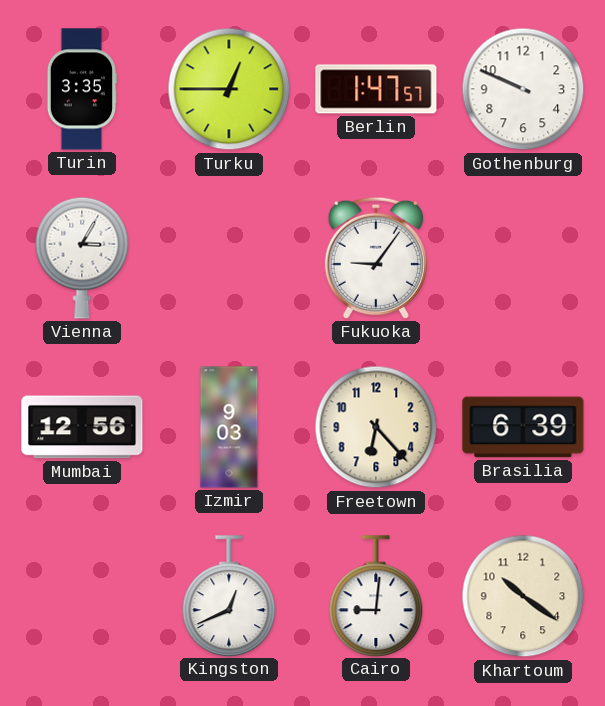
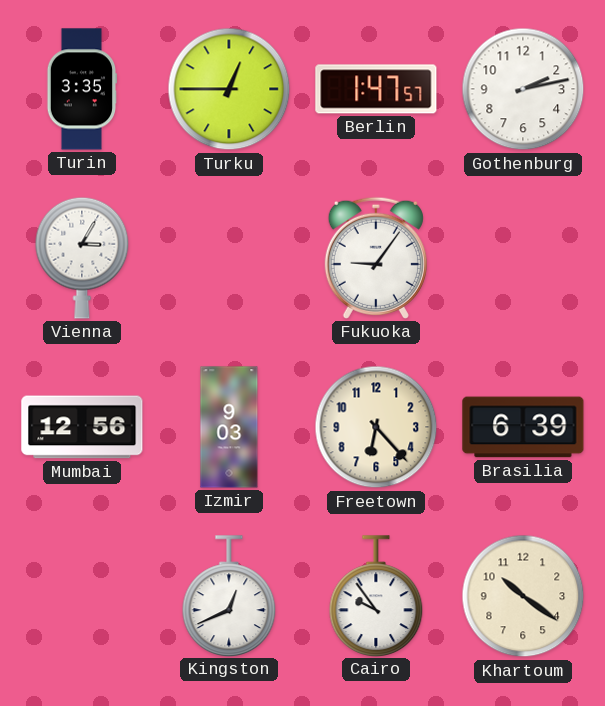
Gothenburg: 9:49 -> 2:13 (523, 89)
Cairo: 9:01 -> 9:54 (376, 596)
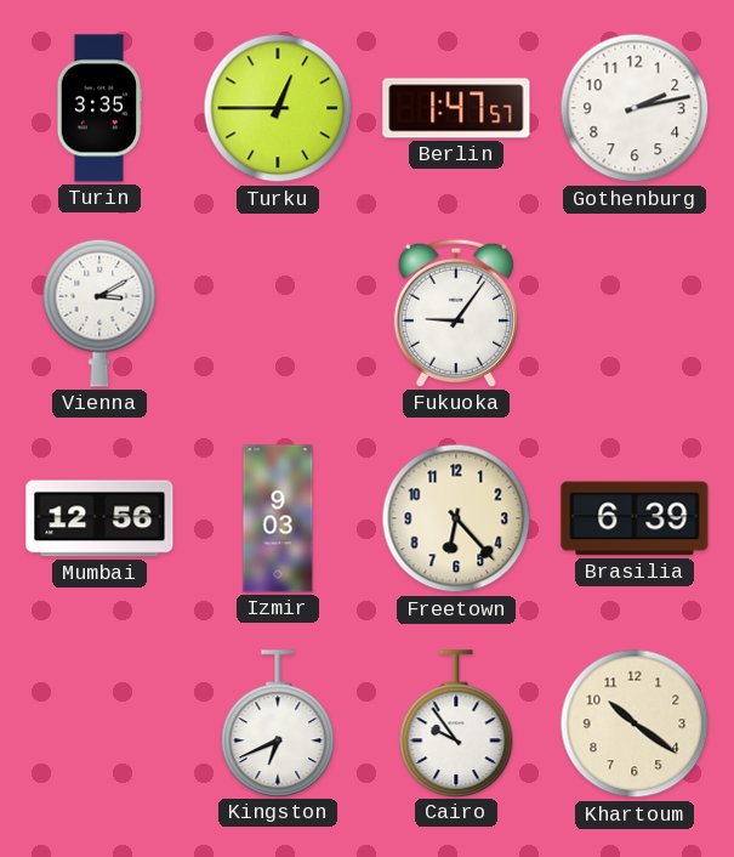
Vienna: 3:05 -> 3:10 (99, 313)
Kingston: 12:41 -> 6:41 (278, 723)
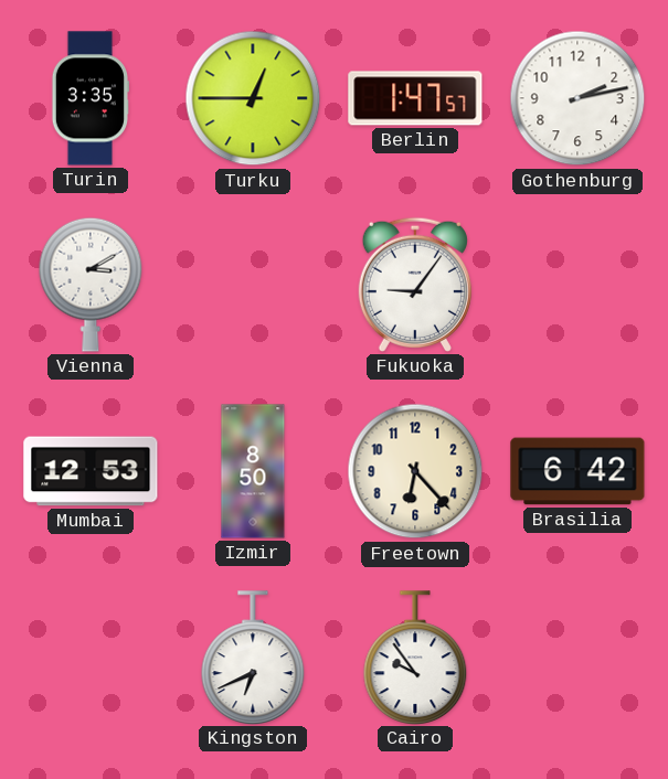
Mumbai: 12:56 -> 12:53 (91, 471)
Izmir: 9:03 -> 8:50 (253, 471)
Brasilia: 6:39 -> 6:42 (577, 471)
Khartoum: 10:21 -> none (635, 723)
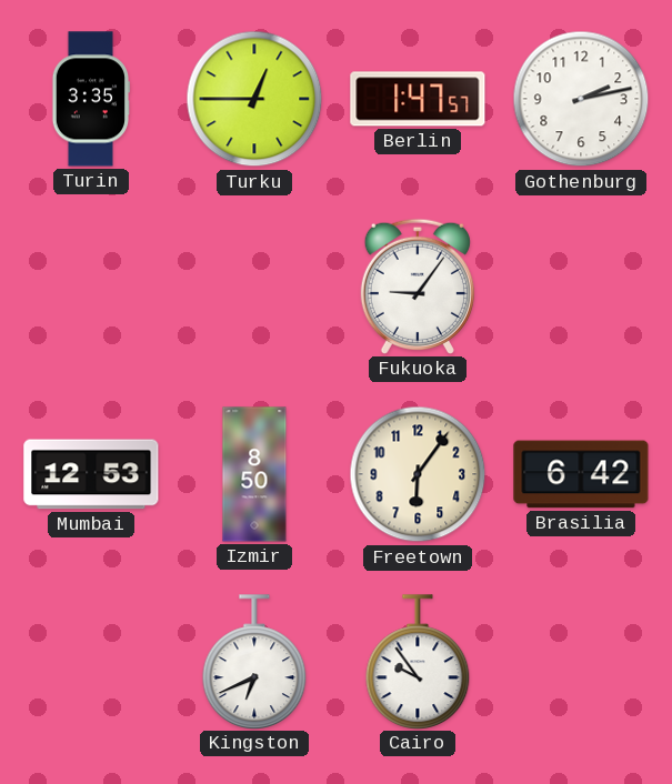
Vienna: 3:10 -> none (91, 285)
Freetown: 6:23 -> 6:06 (418, 474)
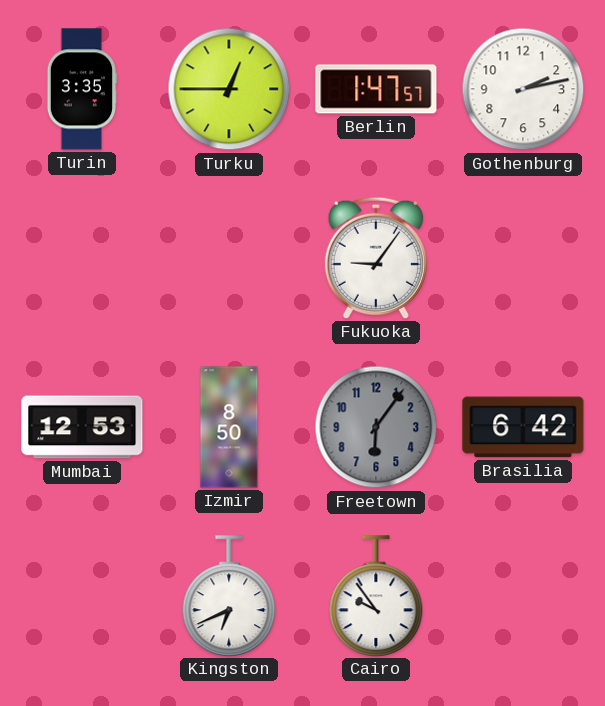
Freetown dial: cream -> grey (376, 427)
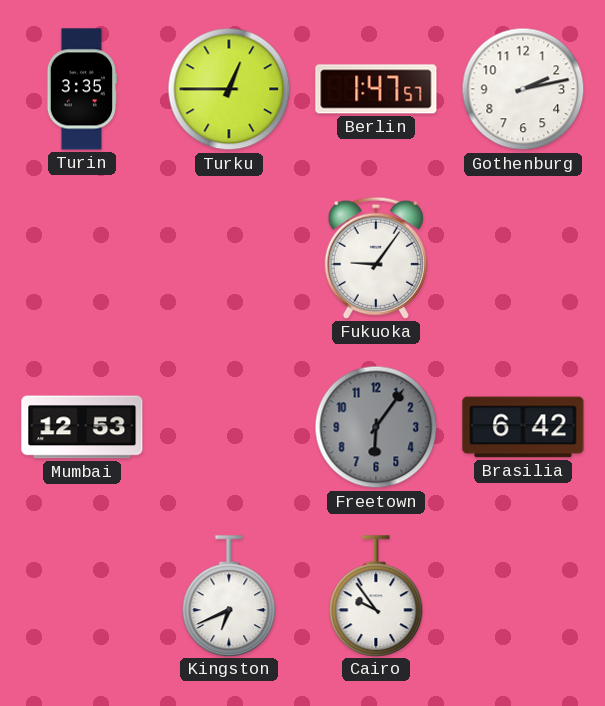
Izmir: 8:50 -> none (229, 427)
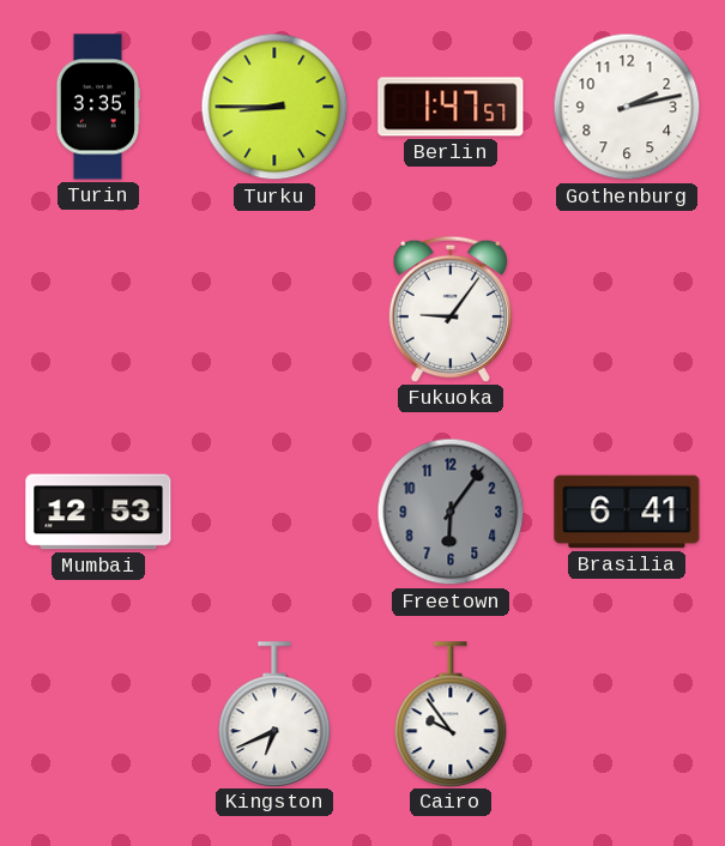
Turku: 12:45 -> 8:45 (274, 107)
Brasilia: 6:42 -> 6:41 (627, 512)
